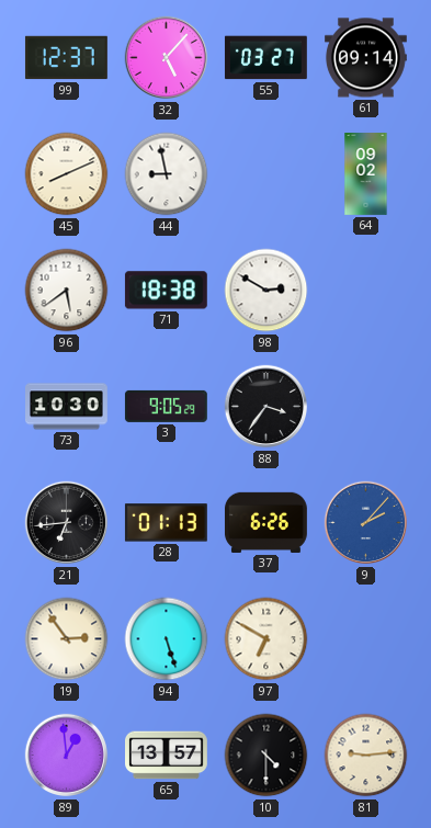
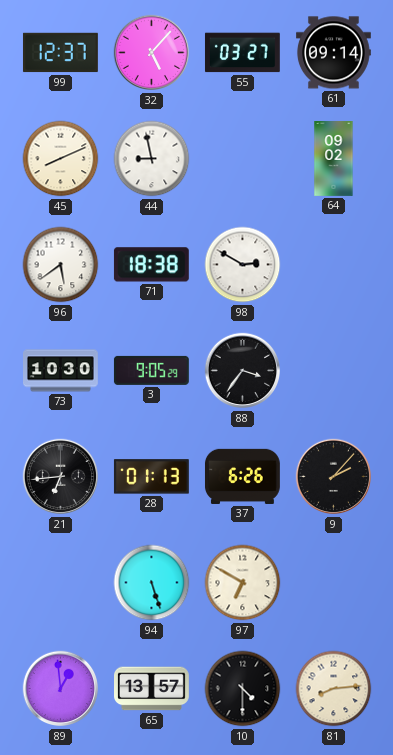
9 dial: blue -> black (334, 477)
19: 2:54 -> none (67, 639)
81: 9:14 -> 8:14 (334, 689)
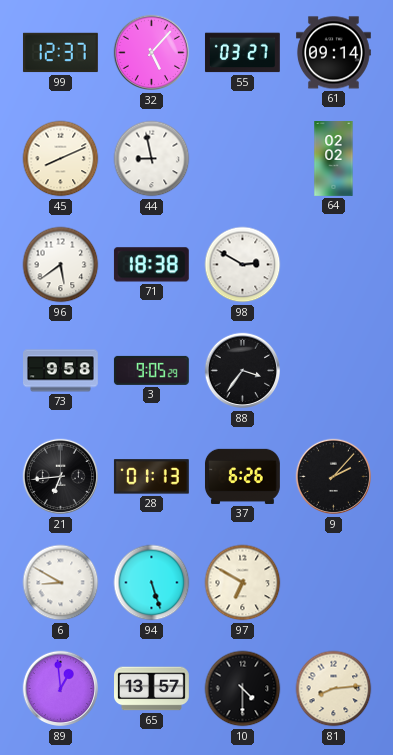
64: 09:02 -> 02:02 (334, 159)
73: 10:30 -> 9:58 (61, 371)
6: none -> 8:50 (61, 583)
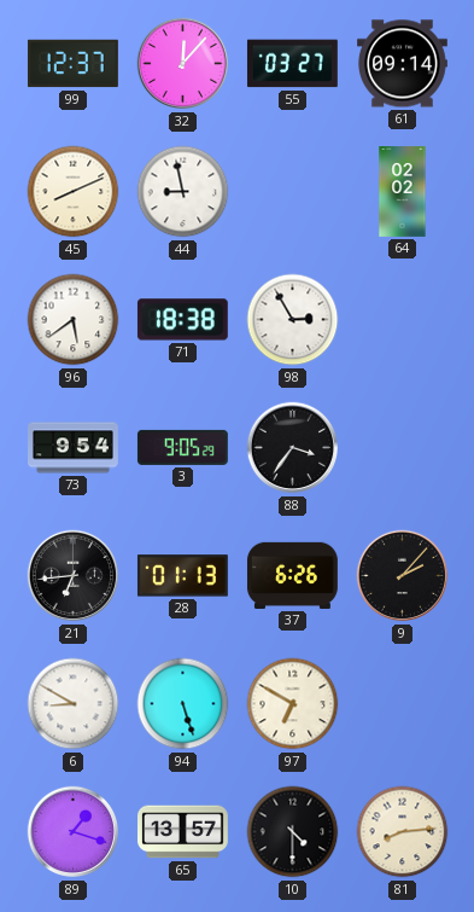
32: 5:07 -> 12:07 (183, 64)
98: 2:50 -> 2:55 (293, 320)
73: 9:58 -> 9:54 (74, 448)
89: 12:59 -> 1:18 (74, 832)
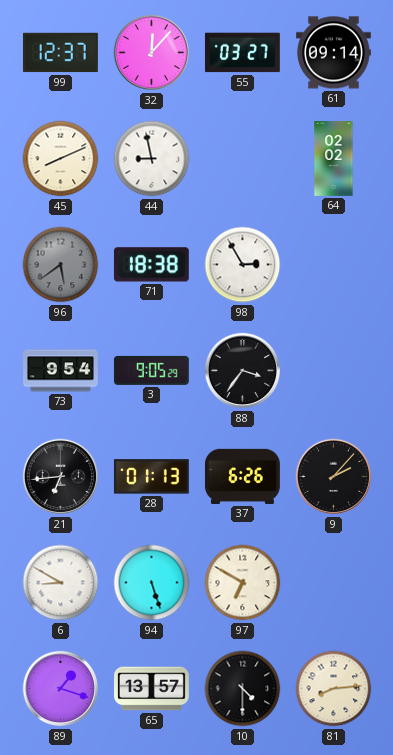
96 dial: white -> grey (61, 265)
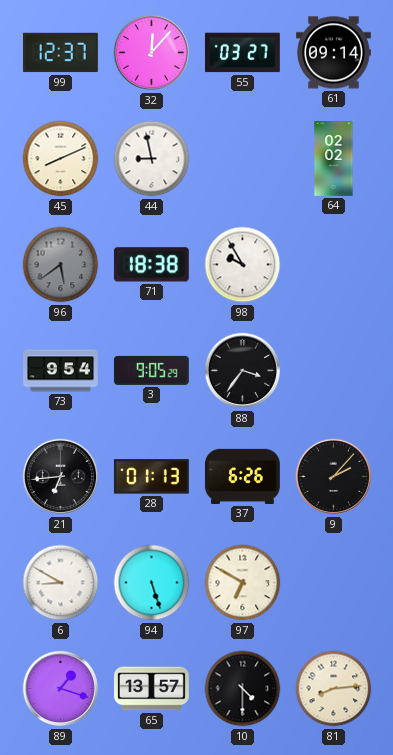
98: 2:55 -> 9:55 (243, 265)
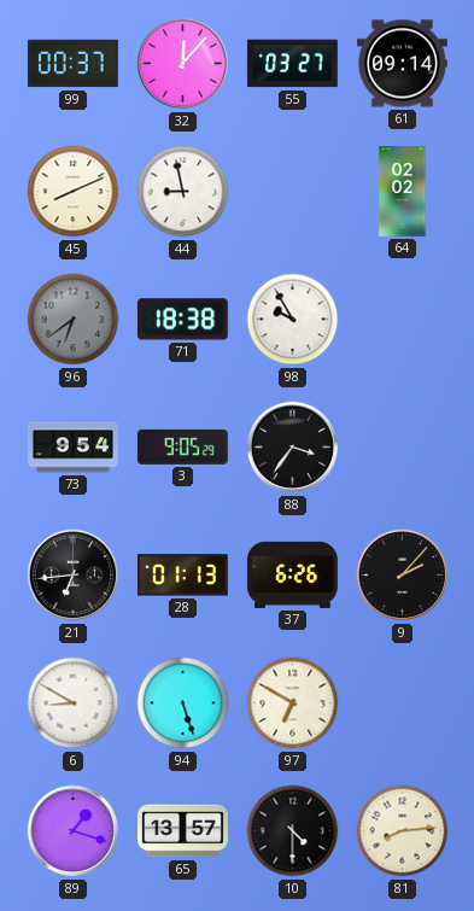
99: 12:37 -> 00:37 (72, 64)
96: 5:39 -> 6:39 (74, 320)
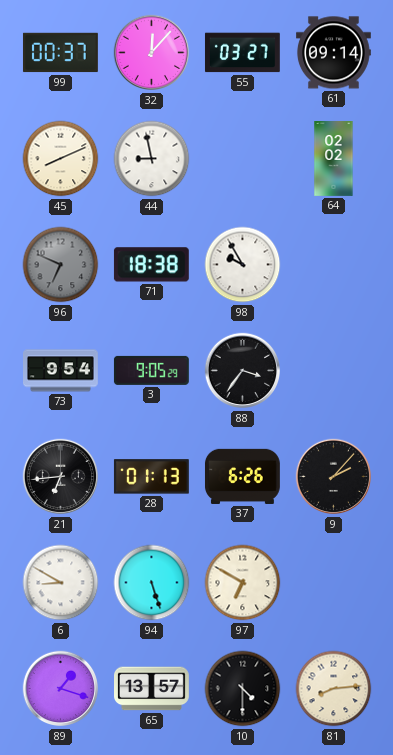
96: 6:39 -> 6:49 (61, 265)
